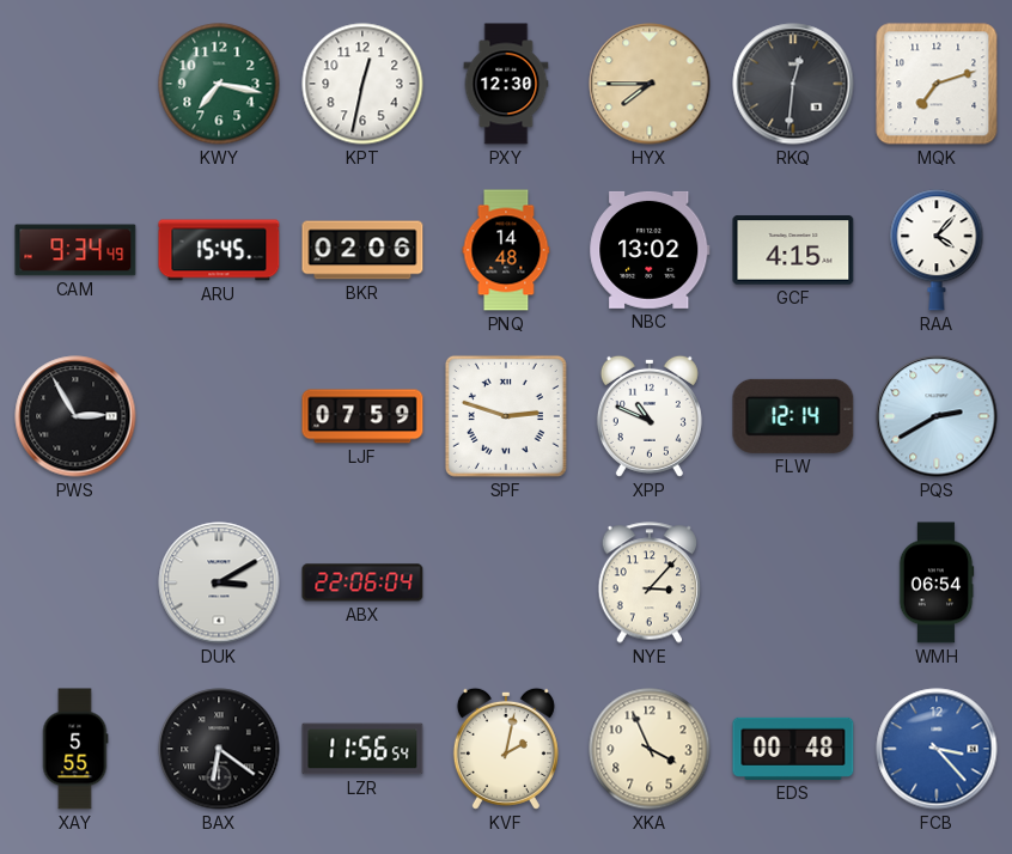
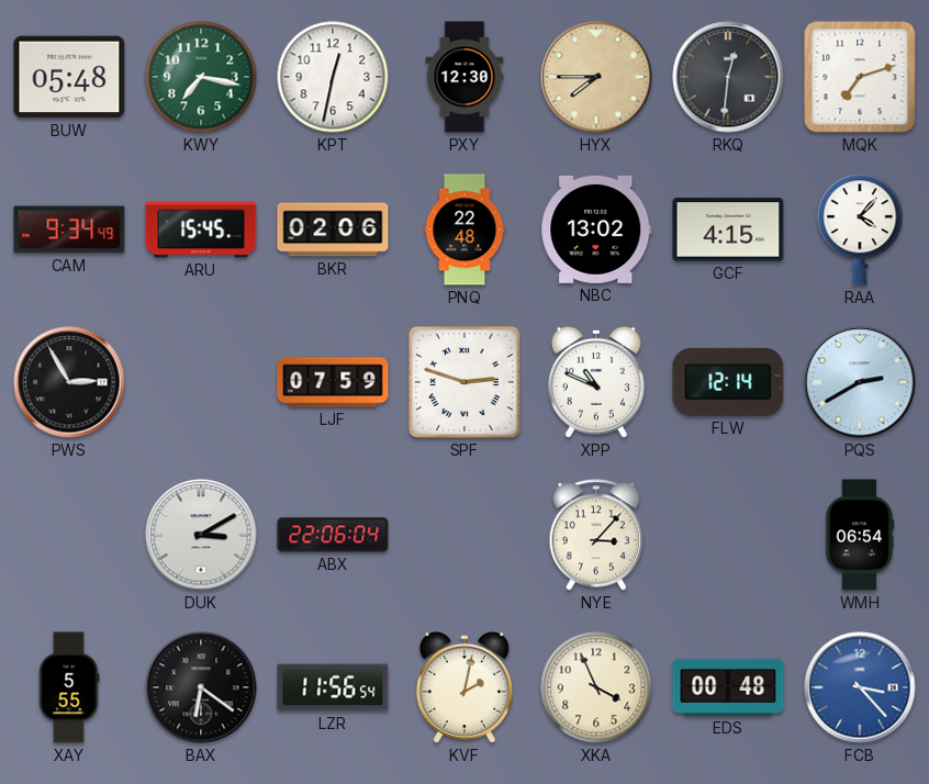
BUW: none -> 05:48 (69, 77)
PNQ: 14:48 -> 22:48 (465, 229)
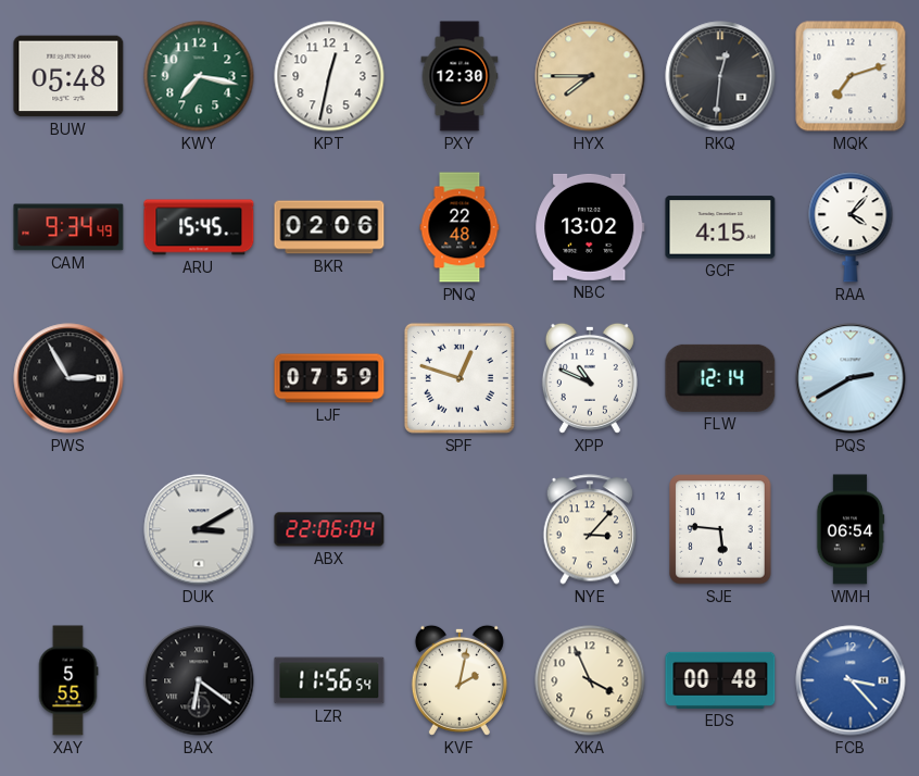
SPF: 2:48 -> 12:48 (459, 378)
SJE: none -> 5:46 (720, 529)
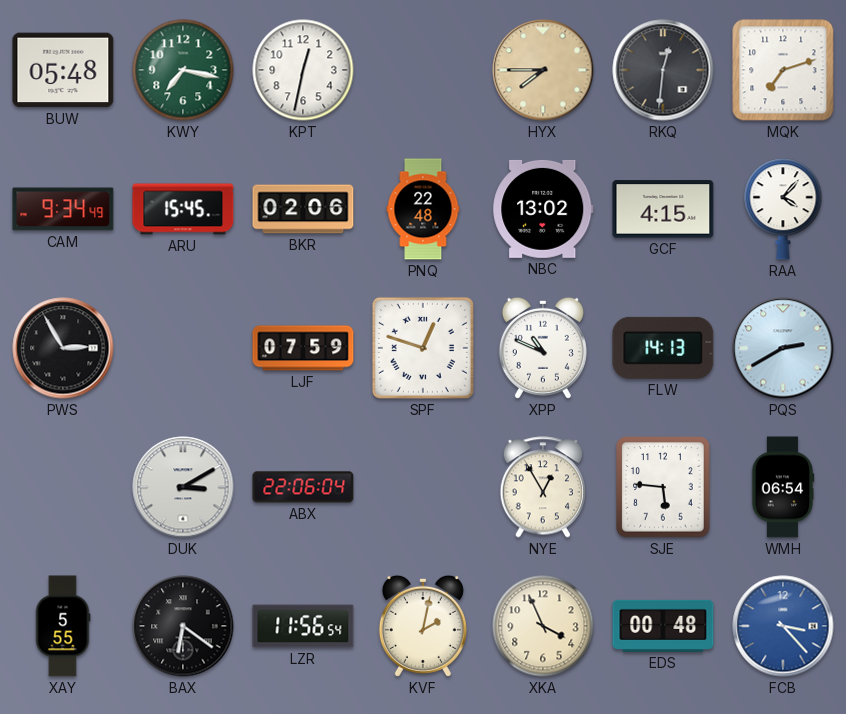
PXY: 12:30 -> none (459, 76)
FLW: 12:14 -> 14:13 (663, 348)
NYE: 3:07 -> 12:55 (543, 487)
